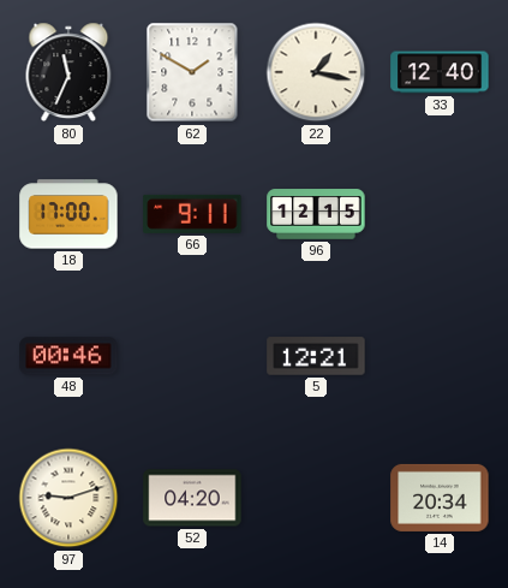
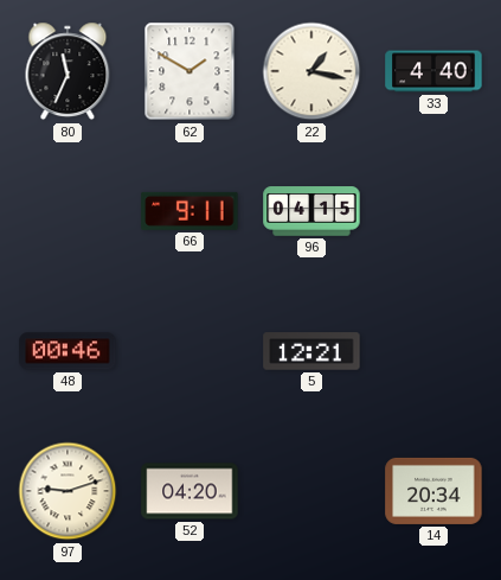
33: 12:40 -> 4:40 (433, 71)
18: 17:00 -> none (68, 214)
96: 12:15 -> 04:15 (311, 211)
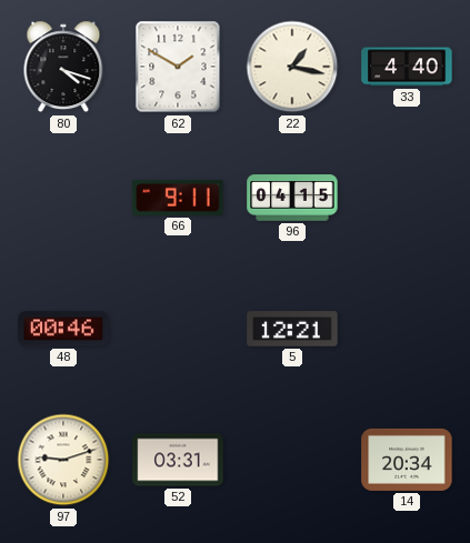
80: 11:34 -> 4:18 (63, 67)
52: 04:20 -> 03:31 (178, 460)
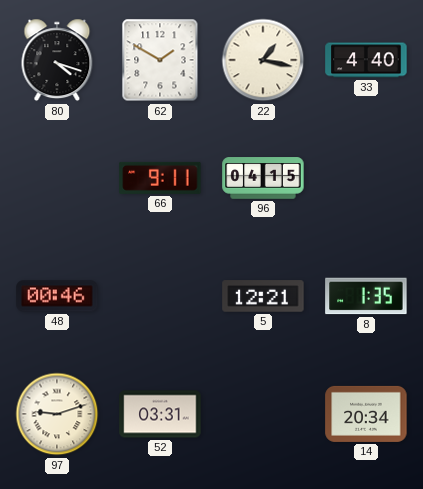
8: none -> 1:35 (366, 296)
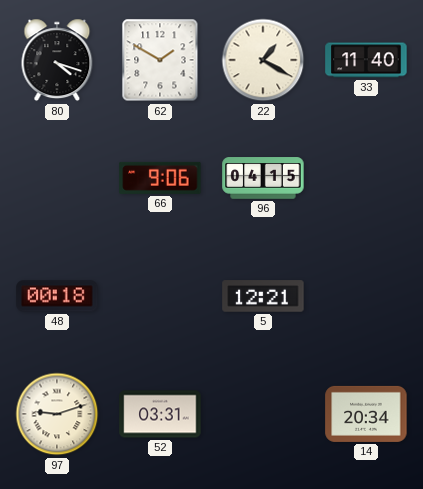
22: 1:17 -> 1:20 (263, 60)
33: 4:40 -> 11:40 (366, 60)
66: 9:11 -> 9:06 (160, 178)
48: 00:46 -> 00:18 (57, 296)
8: 1:35 -> none (366, 296)
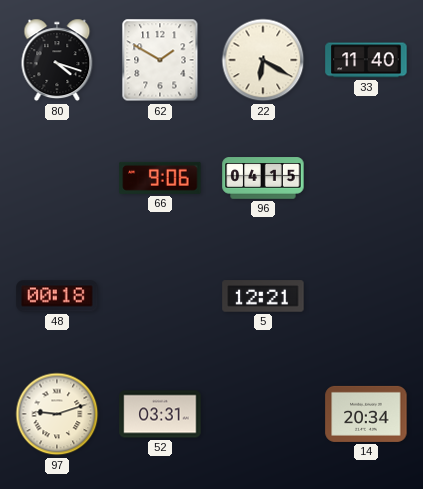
22: 1:20 -> 6:20 (263, 60)
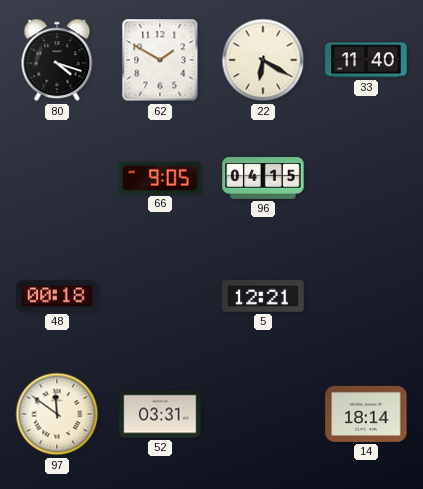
66: 9:06 -> 9:05 (160, 178)
97: 9:12 -> 11:51 (57, 414)
14: 20:34 -> 18:14 (366, 414)
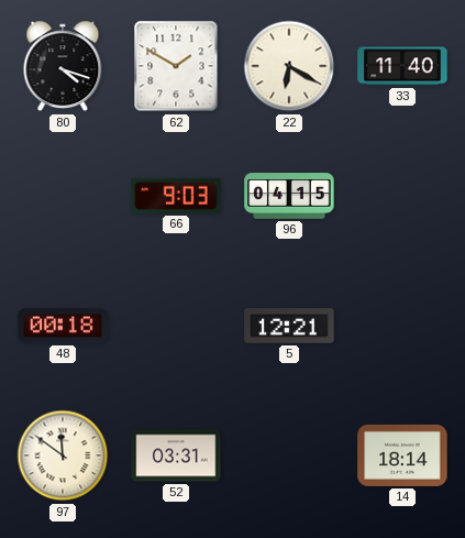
66: 9:05 -> 9:03 (176, 196)
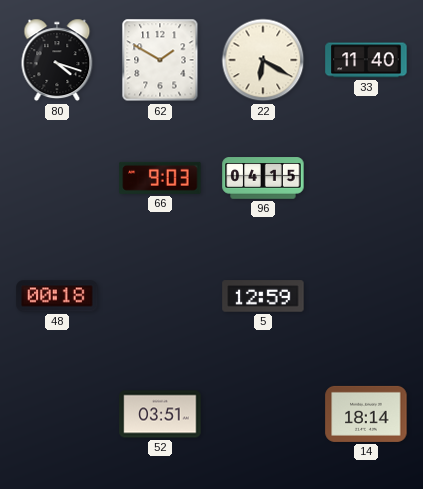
5: 12:21 -> 12:59 (263, 296)
97: 11:51 -> none (63, 455)
52: 03:31 -> 03:51 (160, 414)
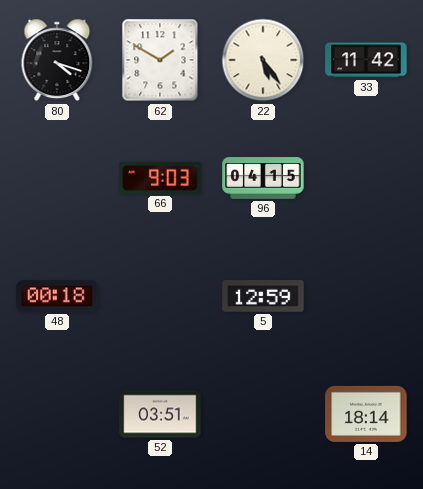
22: 6:20 -> 5:24 (263, 60)
33: 11:40 -> 11:42 (366, 60)
